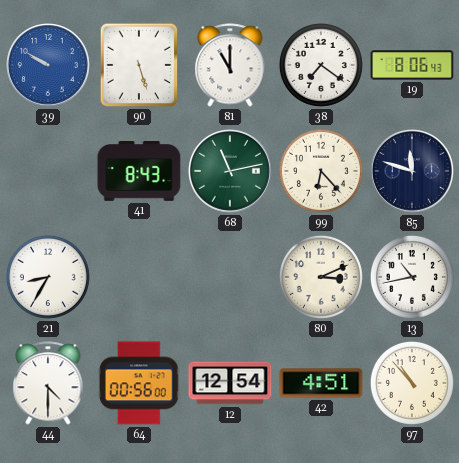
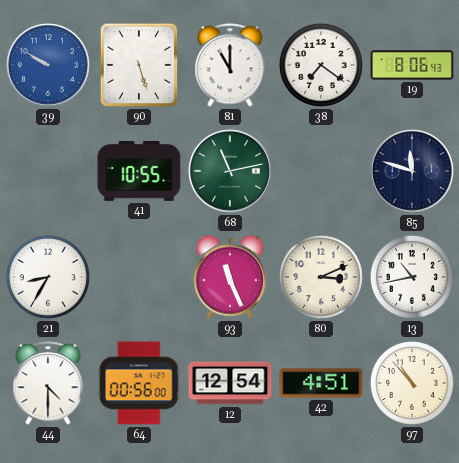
41: 8:43 -> 10:55 (139, 172)
99: 6:23 -> none (321, 171)
93: none -> 11:26 (230, 277)
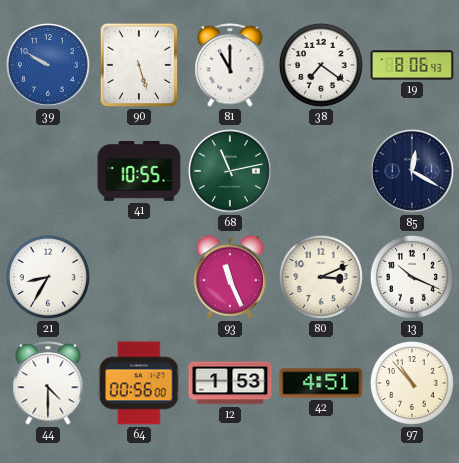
85: 11:48 -> 12:20 (413, 172)
13: 10:43 -> 10:19 (412, 277)
12: 12:54 -> 1:53 (230, 383)
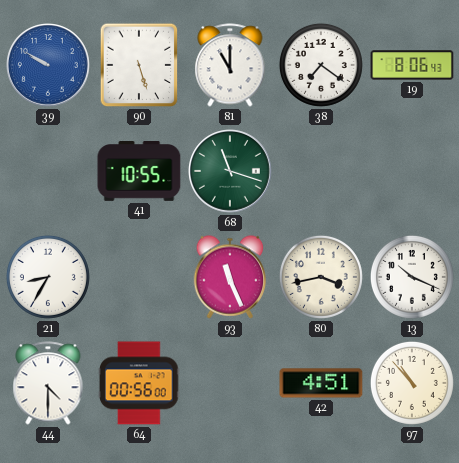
68: 11:13 -> 11:18 (231, 172)
85: 12:20 -> none (413, 172)
80: 3:11 -> 3:43 (321, 277)
12: 1:53 -> none (230, 383)
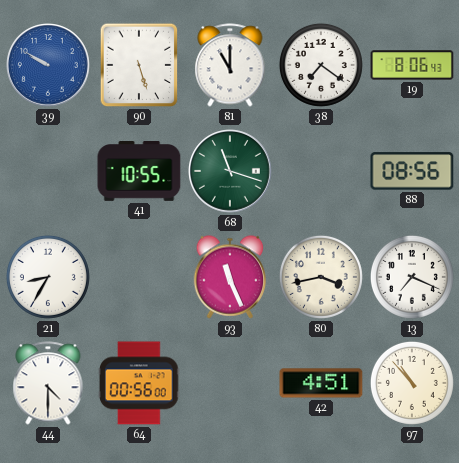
88: none -> 08:56 (412, 171)
13: 10:19 -> 7:19 (412, 277)
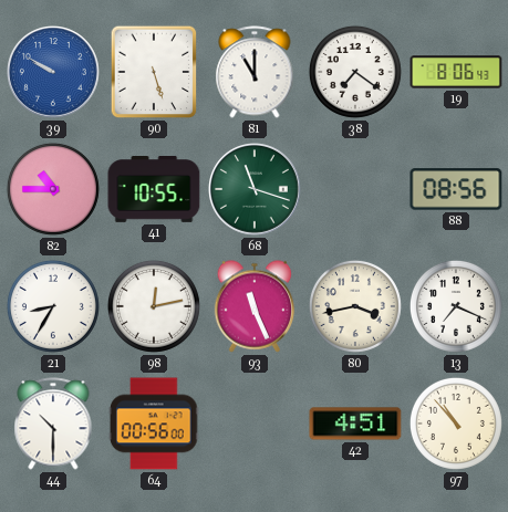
82: none -> 10:45 (53, 189)
98: none -> 12:13 (154, 306)
44: 4:30 -> 10:30 (53, 424)
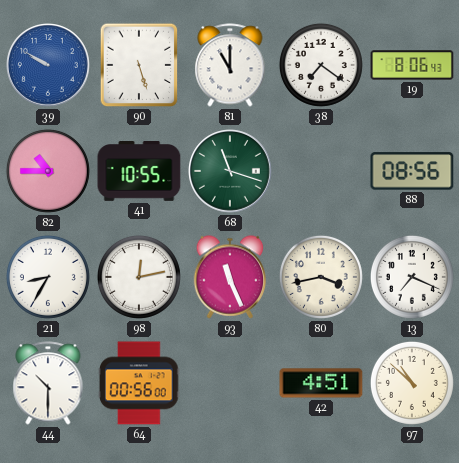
97: 10:53 -> 10:52 (412, 383)
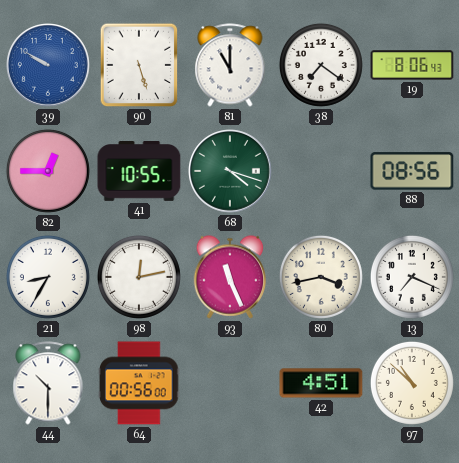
82: 10:45 -> 12:45 (48, 171)
68: 11:18 -> 4:18 (231, 172)
